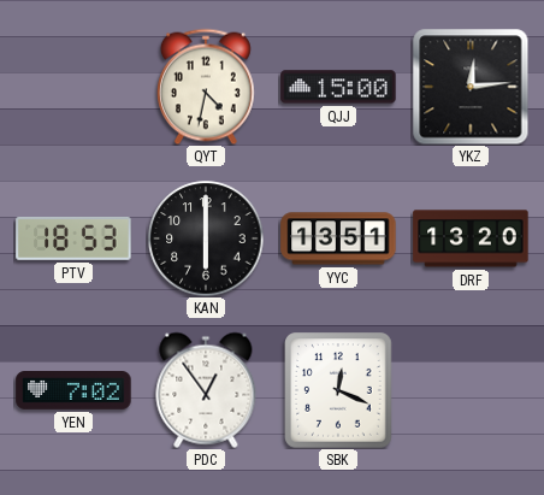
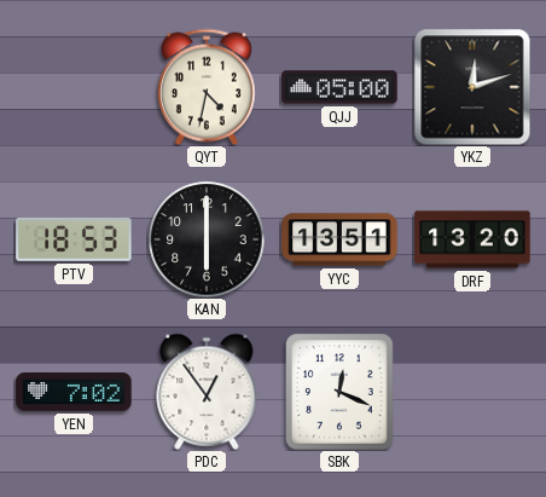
QJJ: 15:00 -> 05:00 (339, 87)
YKZ: 12:14 -> 12:12 (472, 87)
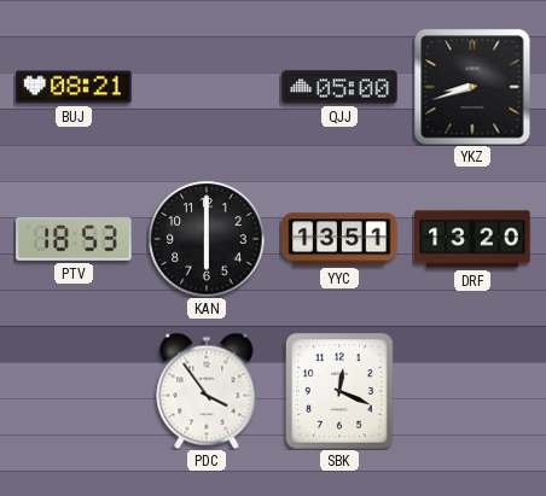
BUJ: none -> 08:21 (74, 87)
QYT: 4:32 -> none (207, 87)
YKZ: 12:12 -> 8:42 (472, 87)
YEN: 7:02 -> none (74, 393)
PDC: 12:54 -> 3:54 (207, 391)
